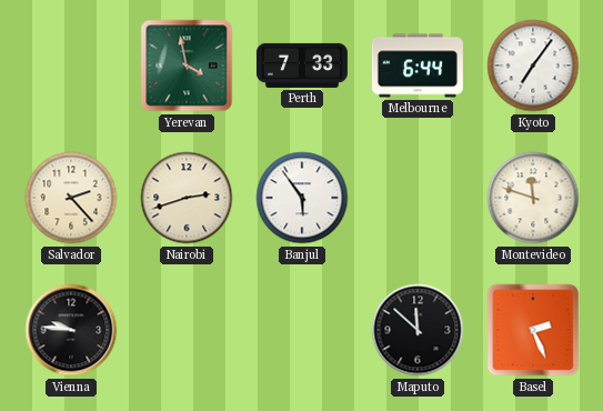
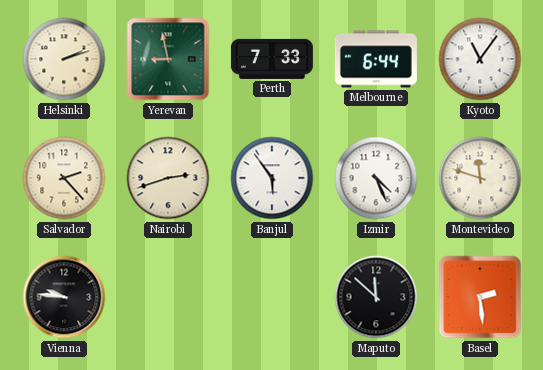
Helsinki: none -> 2:12 (64, 59)
Yerevan: 3:58 -> 8:58 (168, 59)
Kyoto: 7:06 -> 11:06 (480, 59)
Izmir: none -> 4:26 (376, 178)
Basel: 2:26 -> 2:29 (480, 297)
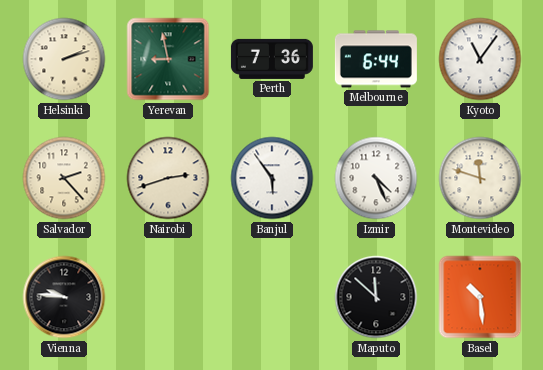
Perth: 7:33 -> 7:36 (272, 59)
Basel: 2:29 -> 10:29 (480, 297)
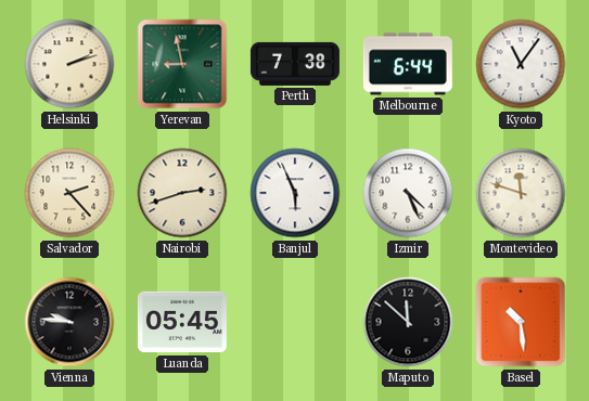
Perth: 7:36 -> 7:38 (295, 64)
Banjul: 5:54 -> 5:56 (295, 193)
Luanda: none -> 05:45 (182, 322)
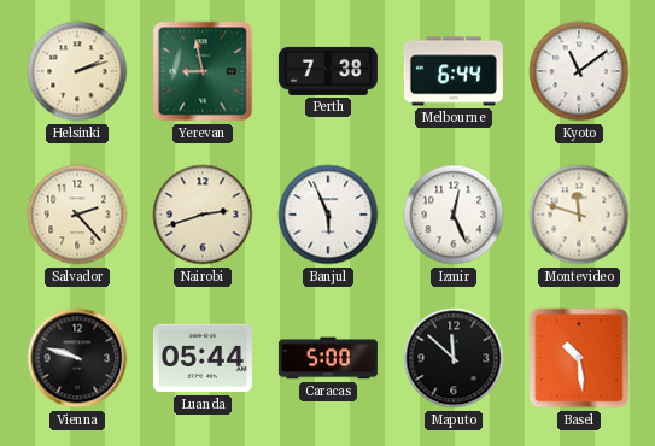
Kyoto: 11:06 -> 11:09 (579, 71)
Izmir: 4:26 -> 12:26 (454, 215)
Vienna: 9:46 -> 9:48 (77, 358)
Luanda: 05:45 -> 05:44 (203, 358)
Caracas: none -> 5:00 (328, 358)
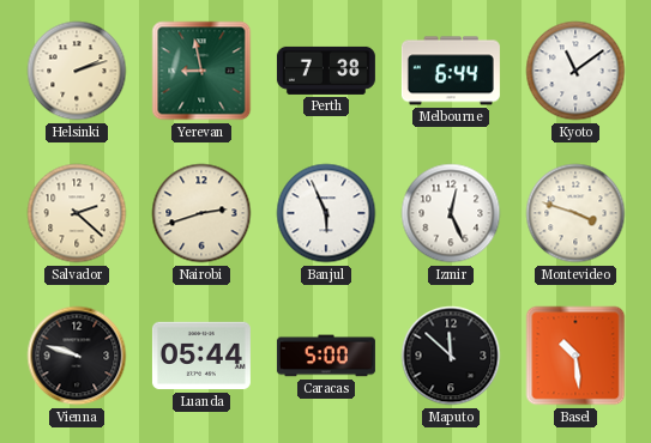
Salvador: 2:23 -> 2:22 (77, 213)
Montevideo: 11:48 -> 3:48 (575, 213)
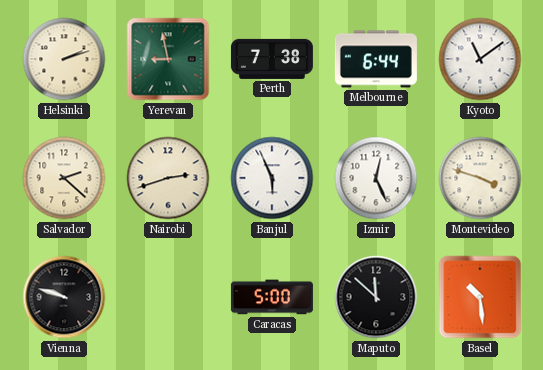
Luanda: 05:44 -> none (201, 356)
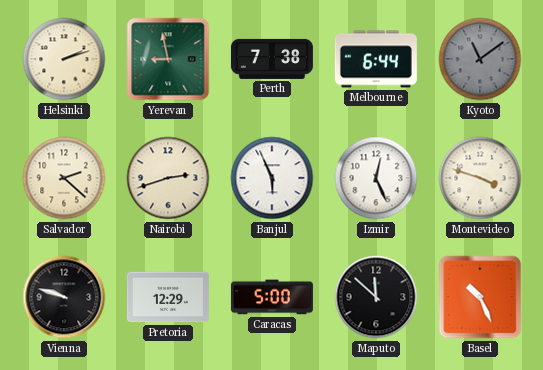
Kyoto dial: white -> grey (480, 59)
Pretoria: none -> 12:29 (168, 297)
Basel: 10:29 -> 10:26 (480, 297)
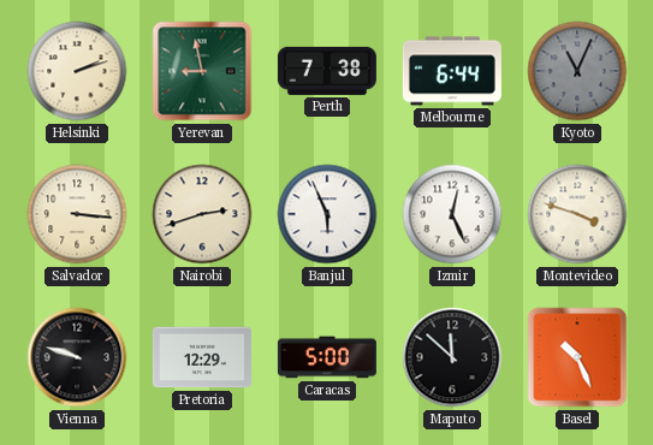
Kyoto: 11:09 -> 11:04 (577, 71)
Salvador: 2:22 -> 3:16 (77, 214)
